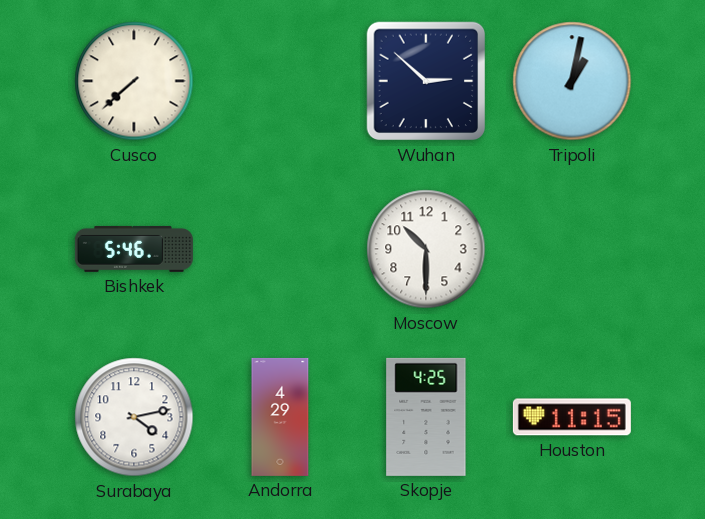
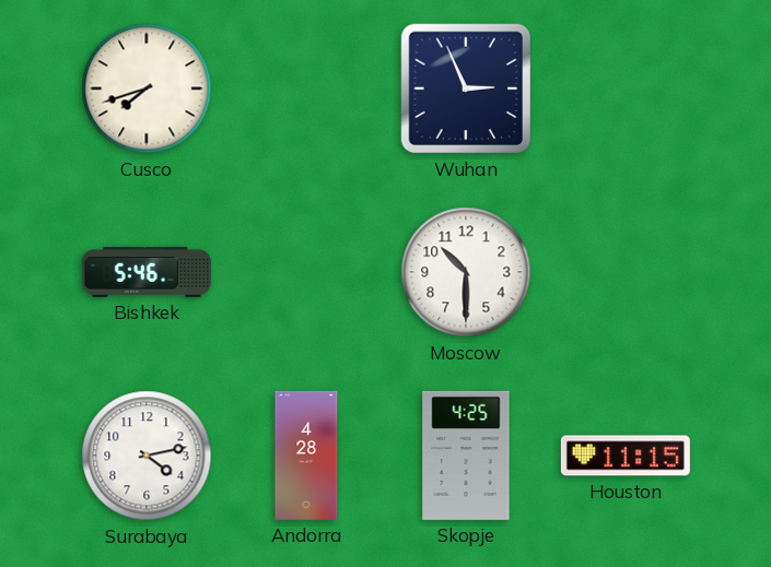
Cusco: 7:38 -> 7:42 (147, 88)
Wuhan: 2:52 -> 2:56 (466, 88)
Tripoli: 1:02 -> none (572, 81)
Andorra: 4:29 -> 4:28 (306, 456)
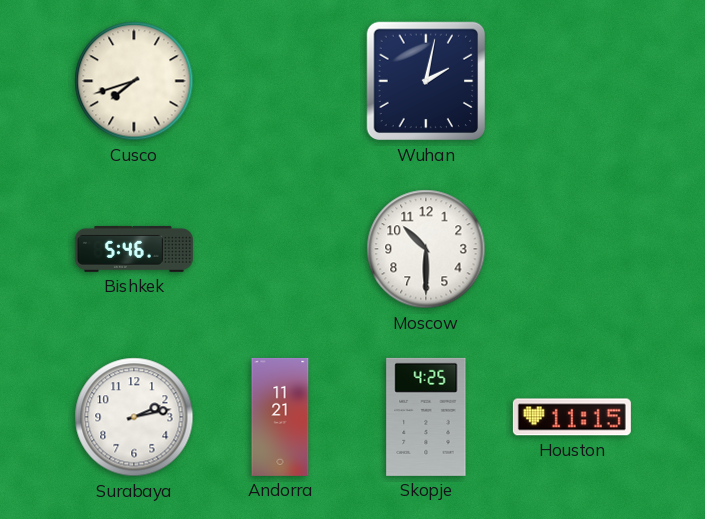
Wuhan: 2:56 -> 2:02 (426, 81)
Surabaya: 4:13 -> 2:13 (134, 417)
Andorra: 4:28 -> 11:21 (280, 417)
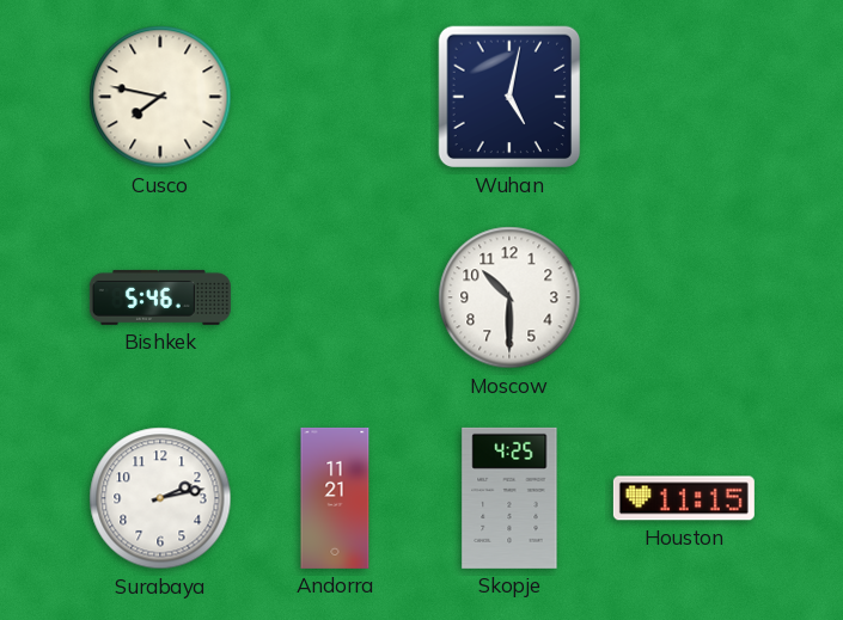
Cusco: 7:42 -> 7:47 (160, 97)
Wuhan: 2:02 -> 5:02 (509, 97)
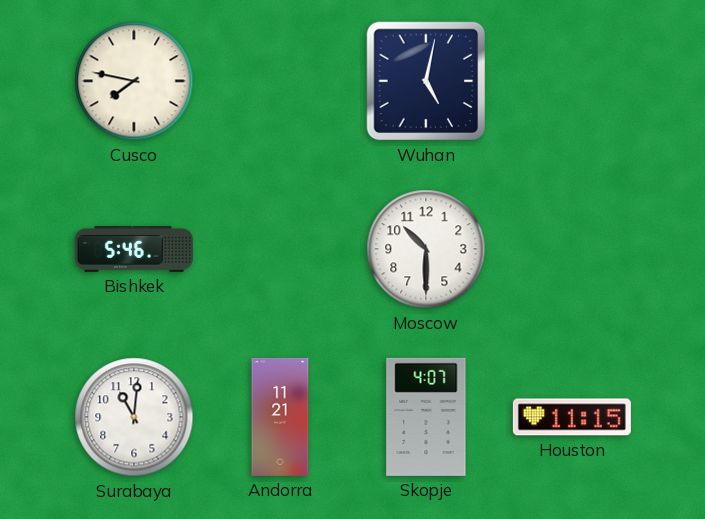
Surabaya: 2:13 -> 11:01 (134, 417)
Skopje: 4:25 -> 4:07 (426, 417)
